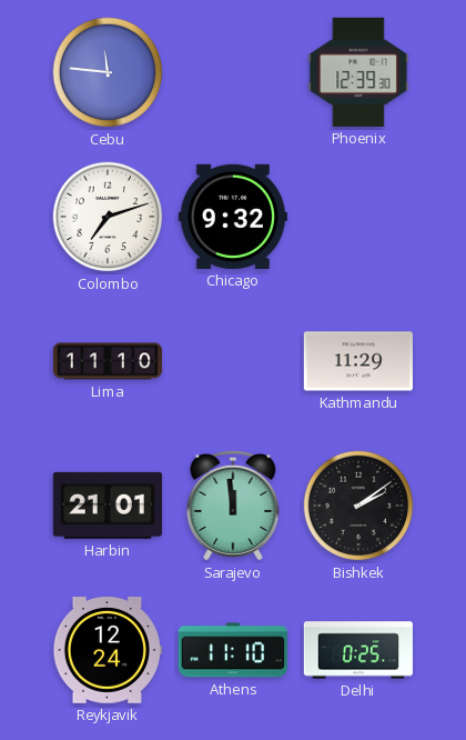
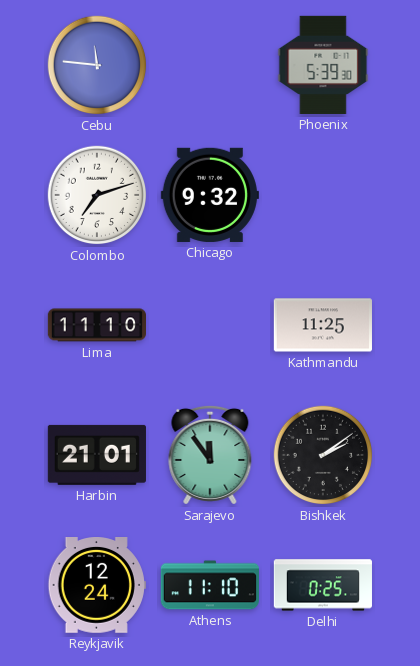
Phoenix: 12:39 -> 5:39 (323, 65)
Kathmandu: 11:29 -> 11:25 (323, 325)
Sarajevo: 11:59 -> 11:54 (210, 455)
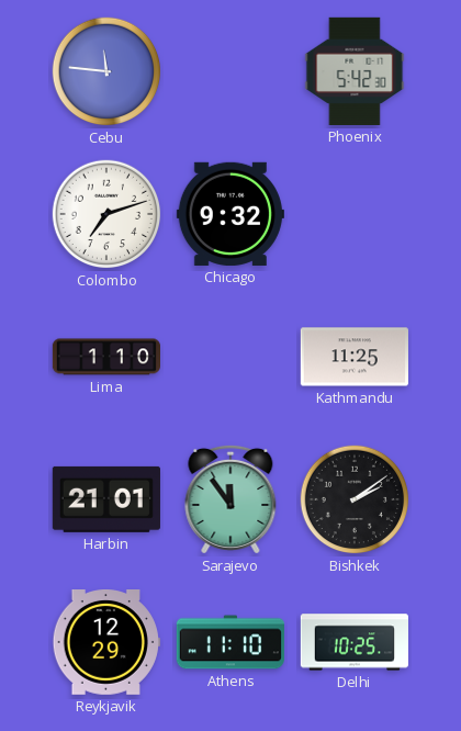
Phoenix: 5:39 -> 5:42 (355, 71)
Lima: 11:10 -> 1:10 (105, 357)
Reykjavik: 12:24 -> 12:29 (106, 643)
Delhi: 0:25 -> 10:25 (355, 642)
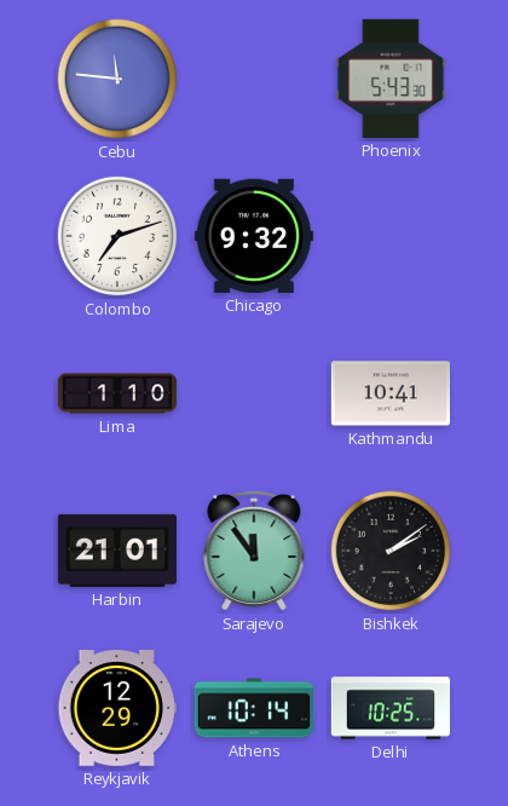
Phoenix: 5:42 -> 5:43 (391, 79)
Kathmandu: 11:25 -> 10:41 (391, 393)
Athens: 11:10 -> 10:14 (254, 708)
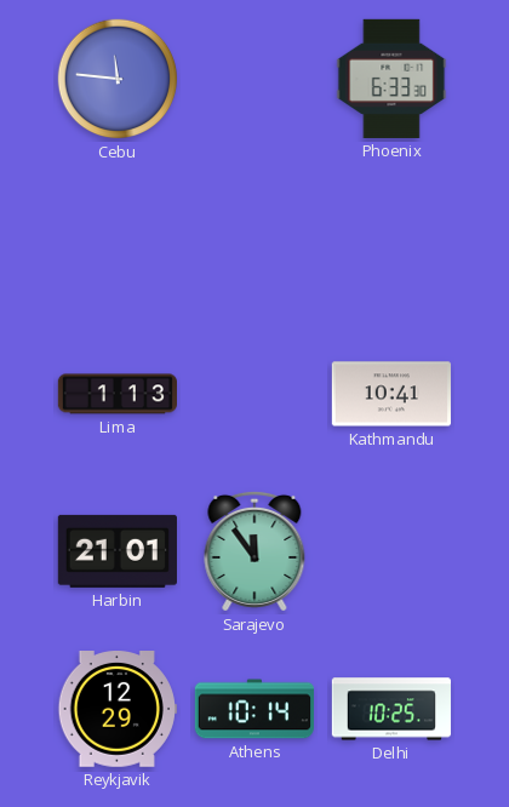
Phoenix: 5:43 -> 6:33 (391, 79)
Colombo: 7:12 -> none (117, 236)
Chicago: 9:32 -> none (254, 236)
Lima: 1:10 -> 1:13 (116, 394)
Bishkek: 2:09 -> none (391, 551)
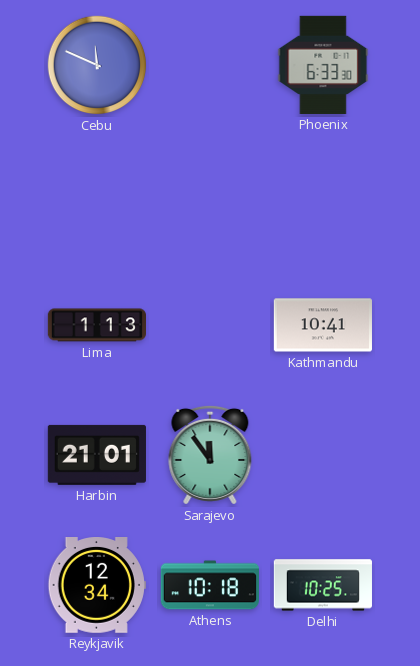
Cebu: 11:46 -> 11:49 (97, 65)
Reykjavik: 12:29 -> 12:34 (97, 586)
Athens: 10:14 -> 10:18 (210, 585)
